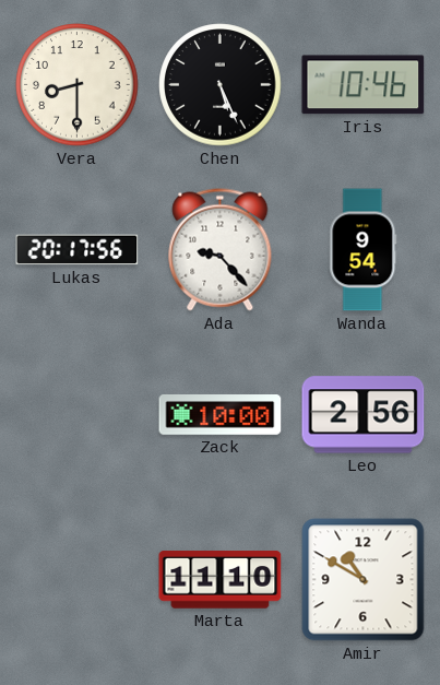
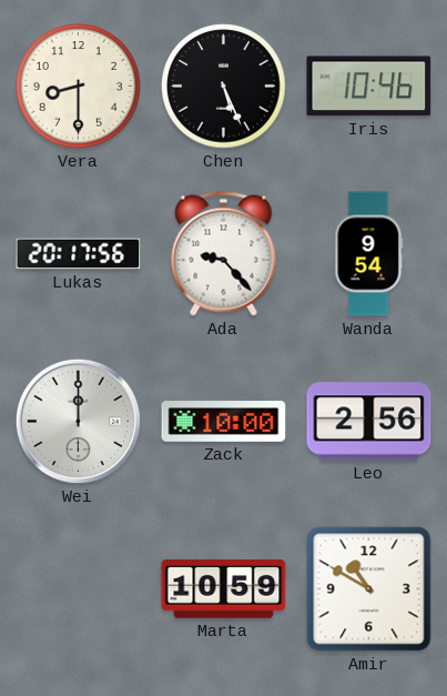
Wei: none -> 12:00 (78, 421)
Marta: 11:10 -> 10:59 (224, 589)
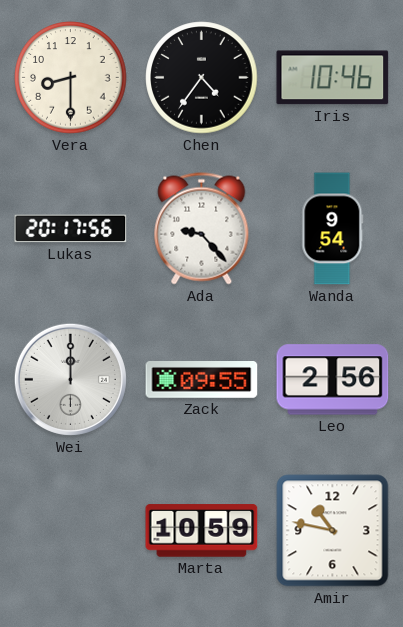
Chen: 5:26 -> 4:36 (202, 78)
Zack: 10:00 -> 09:55 (202, 380)
Amir: 10:50 -> 10:47 (333, 531)
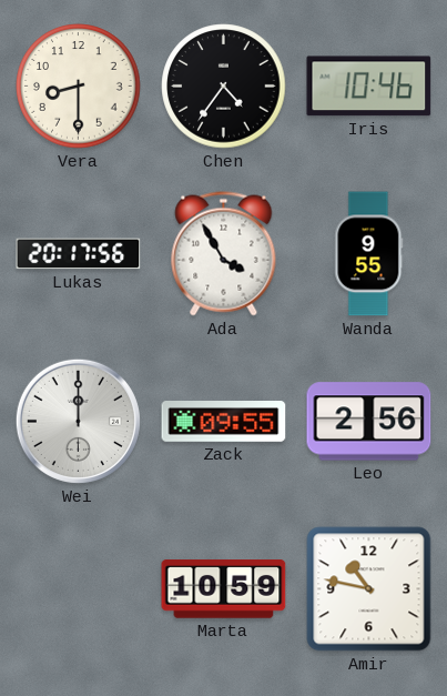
Ada: 9:23 -> 3:55 (224, 254)
Wanda: 9:54 -> 9:55 (369, 254)
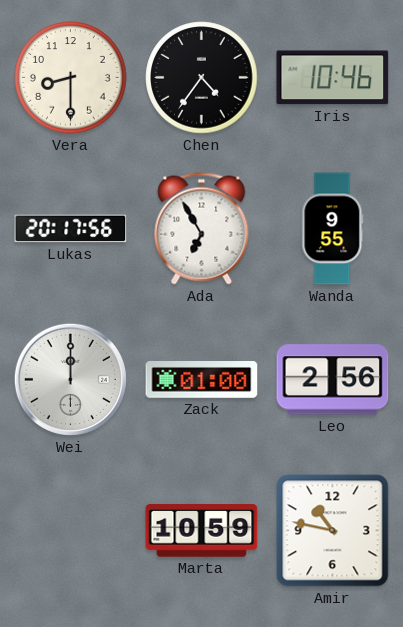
Ada: 3:55 -> 6:55 (202, 229)
Zack: 09:55 -> 01:00 (202, 380)
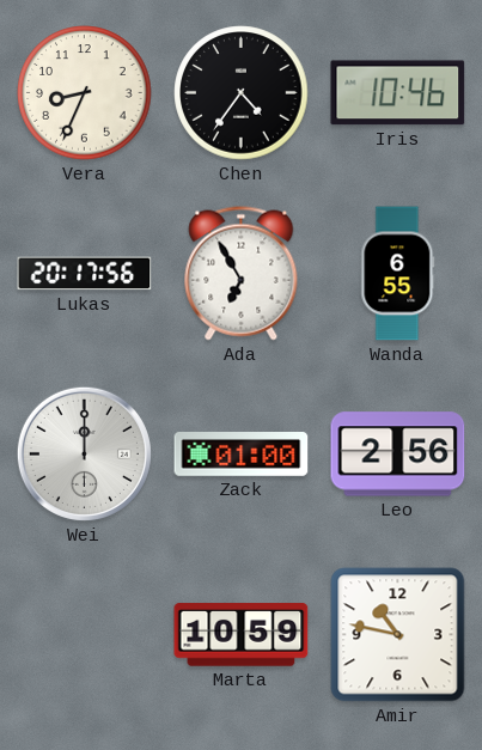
Vera: 8:30 -> 8:34 (85, 93)
Wanda: 9:55 -> 6:55 (398, 274)
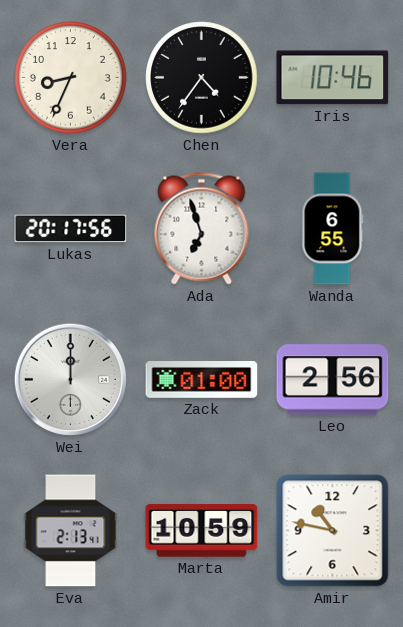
Ada: 6:55 -> 6:57 (202, 229)
Eva: none -> 2:13 (71, 531)
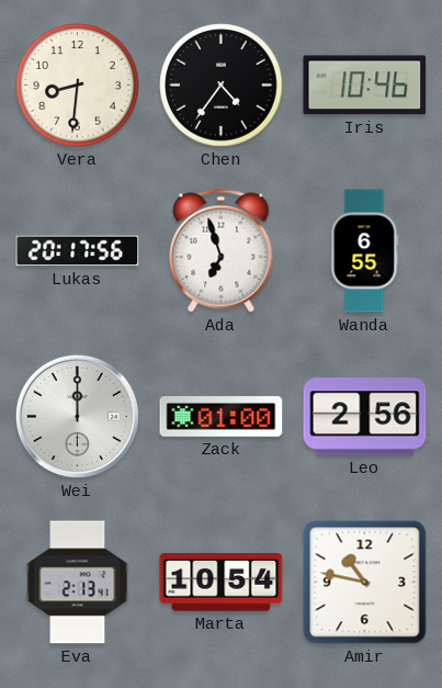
Vera: 8:34 -> 8:31 (78, 86)
Marta: 10:59 -> 10:54 (222, 583)
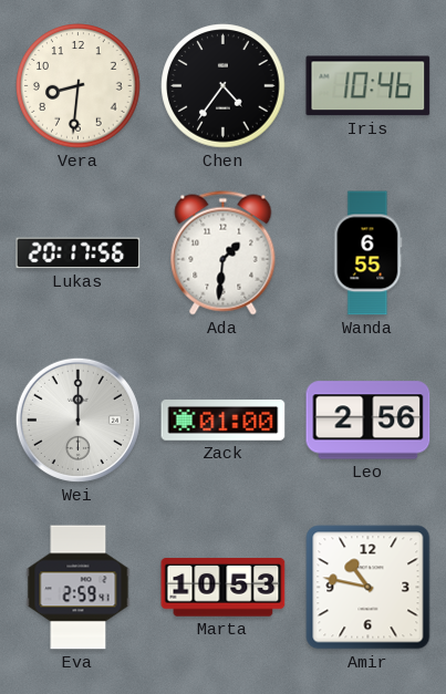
Ada: 6:57 -> 1:31 (224, 253)
Eva: 2:13 -> 2:59 (79, 588)
Marta: 10:54 -> 10:53 (224, 588)
